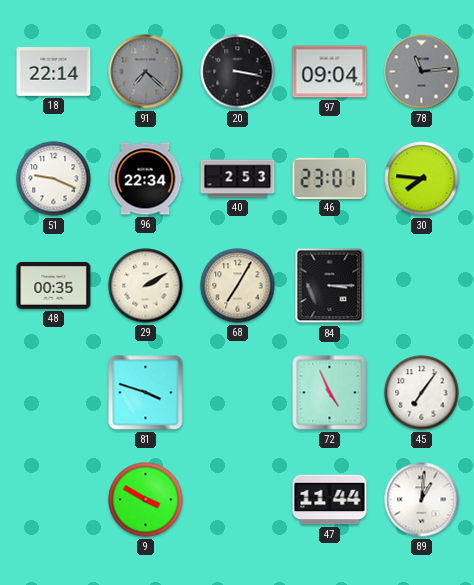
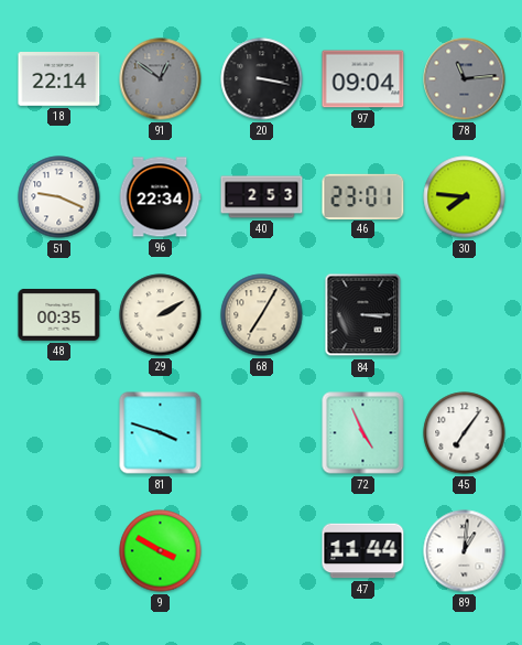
91: 7:22 -> 12:51 (161, 79)
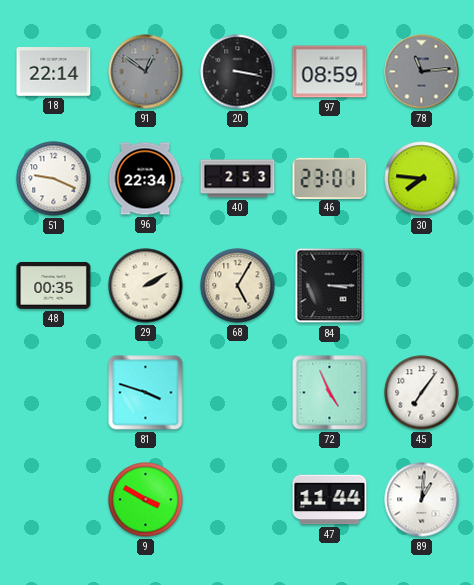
97: 09:04 -> 08:59 (330, 72)
68: 7:05 -> 5:05 (238, 286)
